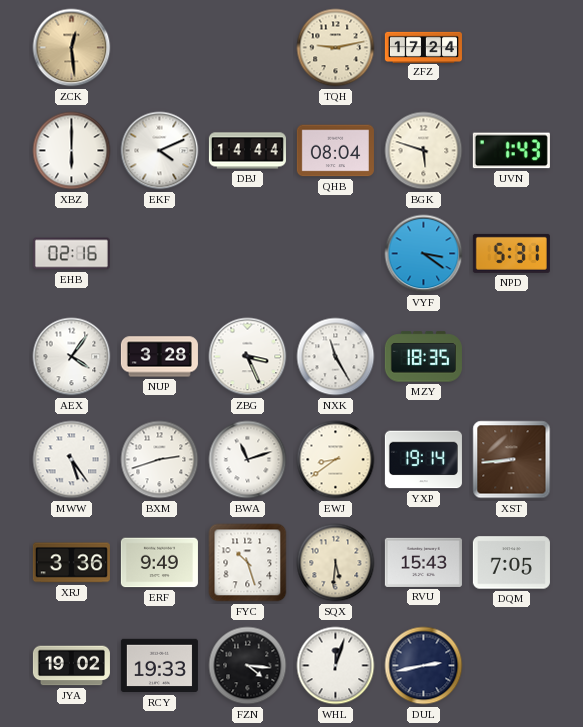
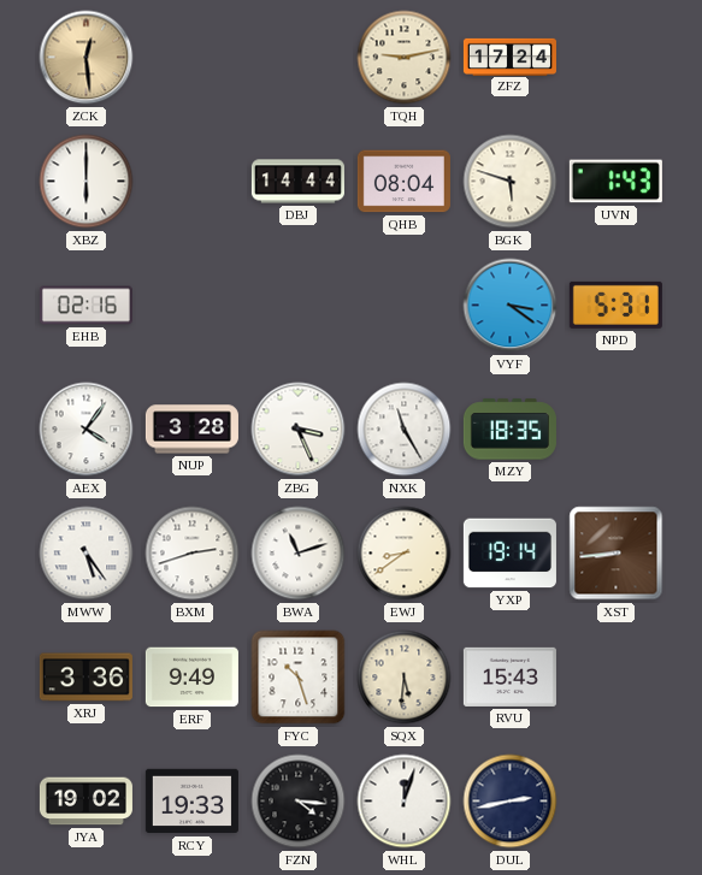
EKF: 4:11 -> none (160, 151)
DQM: 7:05 -> none (511, 563)
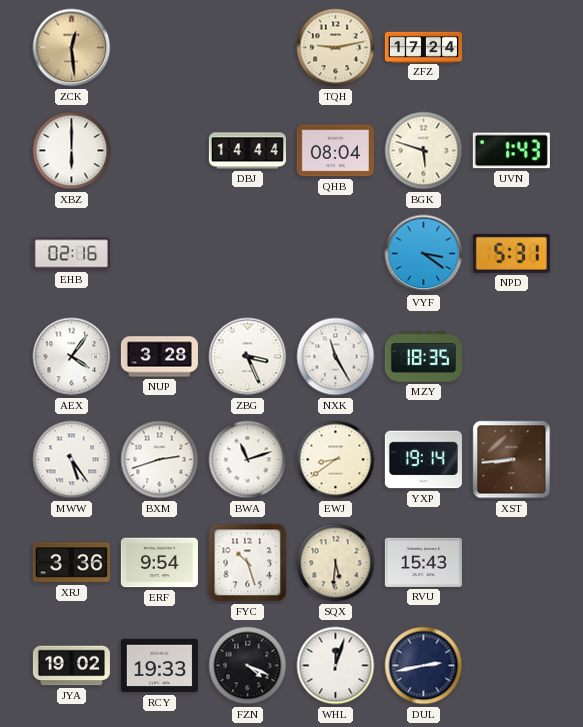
ERF: 9:49 -> 9:54 (159, 563)
FZN: 4:16 -> 4:19 (248, 666)
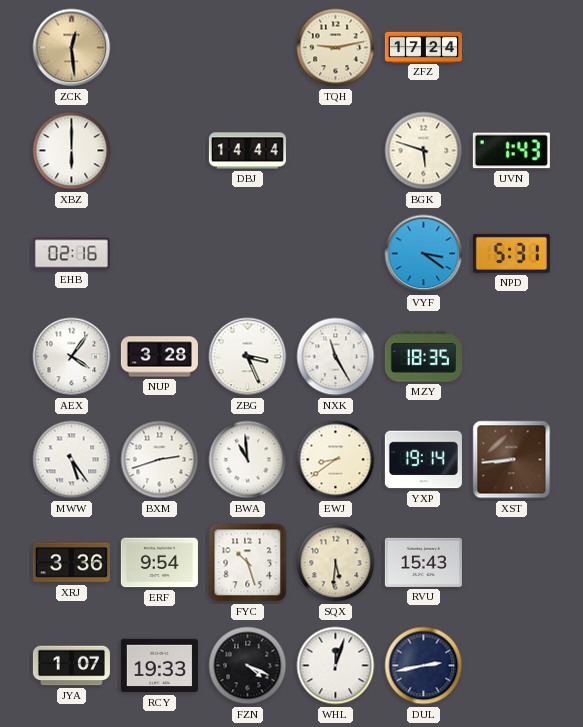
QHB: 08:04 -> none (335, 151)
BWA: 11:12 -> 10:59 (248, 460)
JYA: 19:02 -> 1:07 (71, 666)
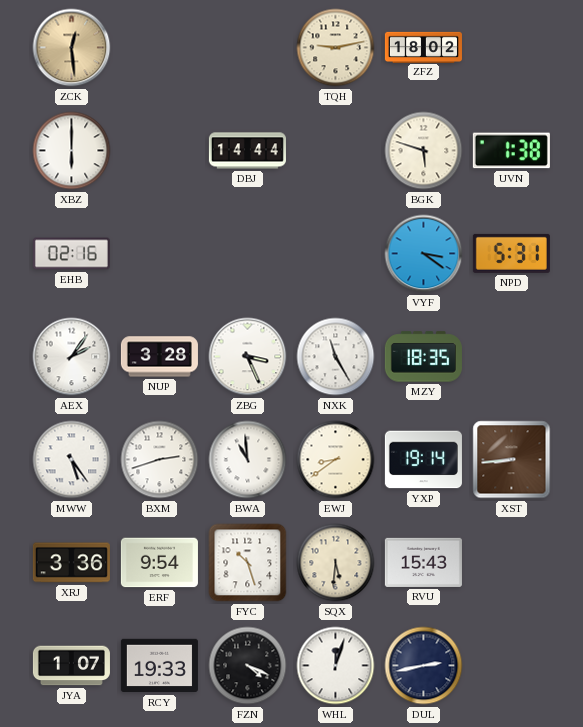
ZFZ: 17:24 -> 18:02 (423, 47)
UVN: 1:43 -> 1:38 (511, 151)
AEX: 4:06 -> 2:06 (72, 357)
